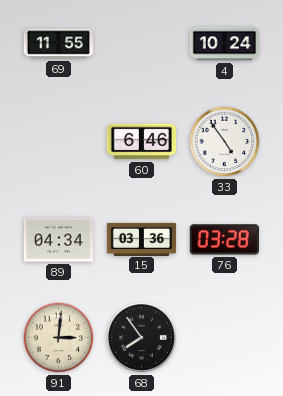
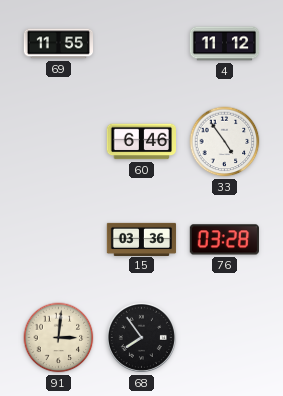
4: 10:24 -> 11:12 (225, 44)
89: 04:34 -> none (58, 240)
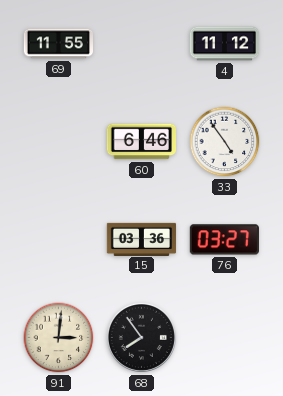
76: 03:28 -> 03:27 (224, 240)
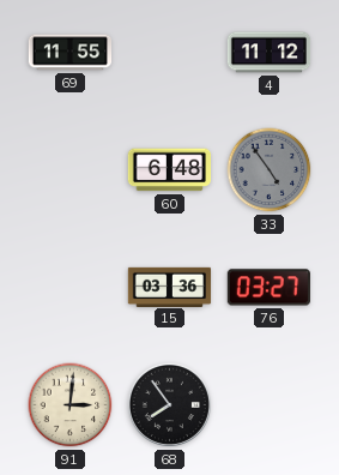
60: 6:46 -> 6:48 (169, 170)
33 dial: white -> grey (270, 170)
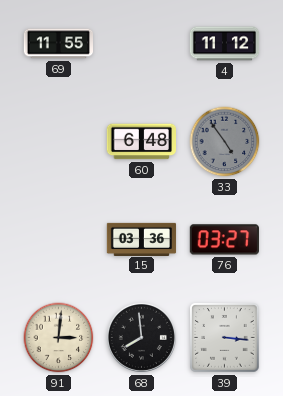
68: 7:54 -> 7:59 (141, 337)
39: none -> 3:16 (225, 338)
